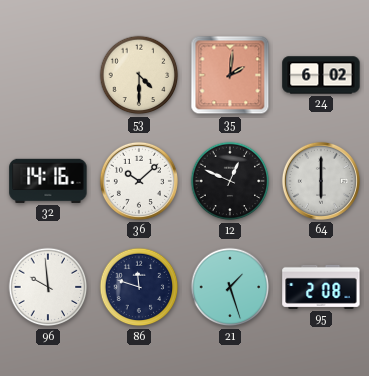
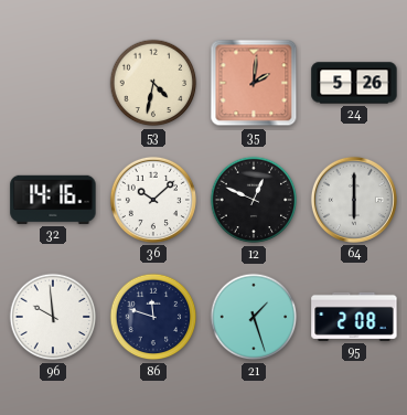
53: 4:30 -> 4:32 (153, 83)
24: 6:02 -> 5:26 (354, 83)
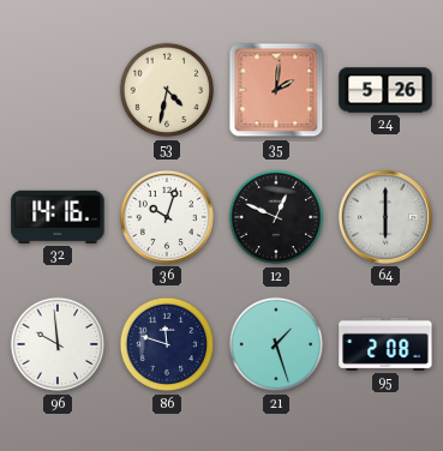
36: 10:08 -> 10:03 (167, 217)
